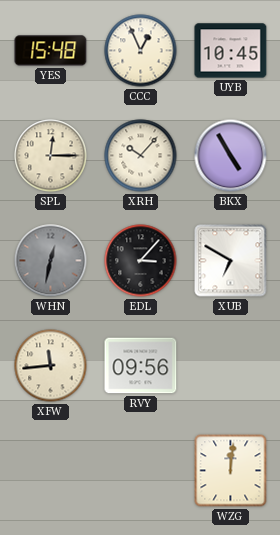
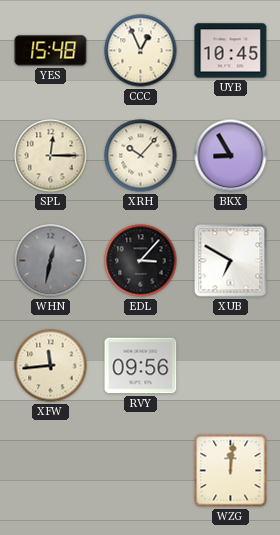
BKX: 4:55 -> 8:55 (231, 156)
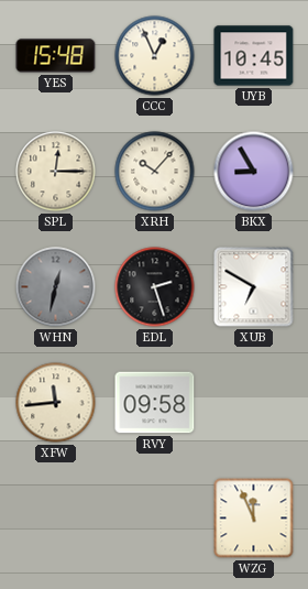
EDL: 3:07 -> 2:27 (155, 287)
RVY: 09:56 -> 09:58 (155, 403)
WZG: 12:01 -> 11:56 (254, 519)
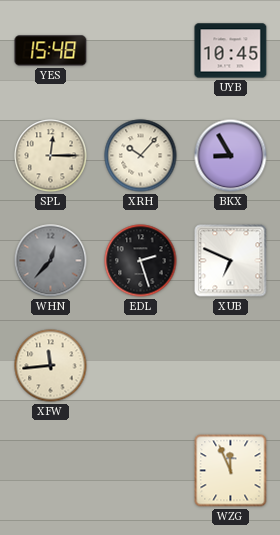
CCC: 12:56 -> none (155, 56)
WHN: 12:32 -> 12:37 (51, 261)
XUB: 6:50 -> 6:49 (231, 261)
RVY: 09:58 -> none (155, 403)
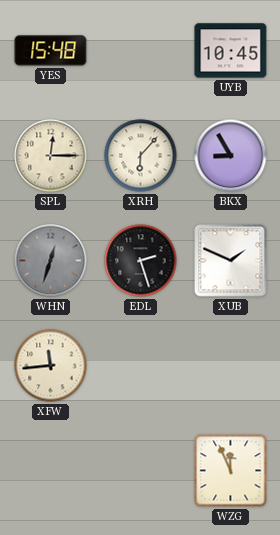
XRH: 10:07 -> 6:07 (141, 156)
WHN: 12:37 -> 12:33 (51, 261)
XUB: 6:49 -> 1:49 (231, 261)
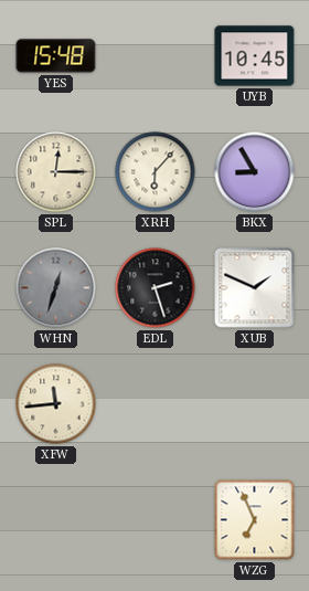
WZG: 11:56 -> 6:56 (255, 520)
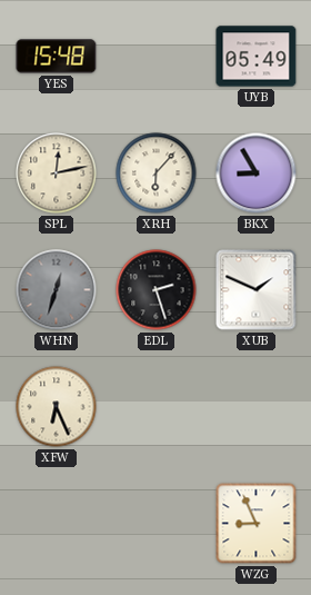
UYB: 10:45 -> 05:49 (257, 57)
SPL: 12:15 -> 12:13 (57, 173)
XFW: 11:44 -> 6:26 (57, 407)
WZG: 6:56 -> 8:56 (257, 524)
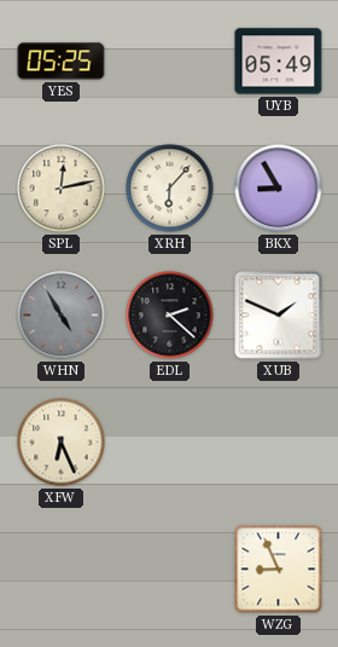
YES: 15:48 -> 05:25 (62, 62)
WHN: 12:33 -> 4:55 (62, 316)
EDL: 2:27 -> 2:22 (170, 316)
